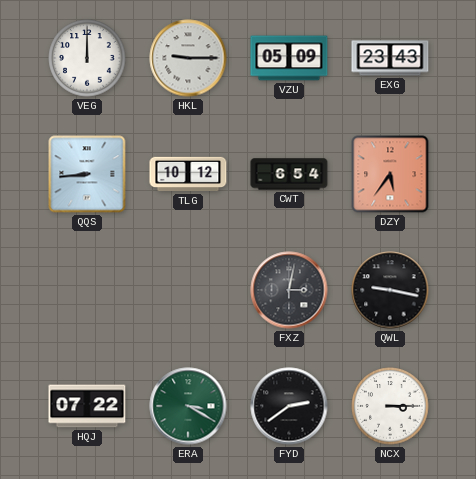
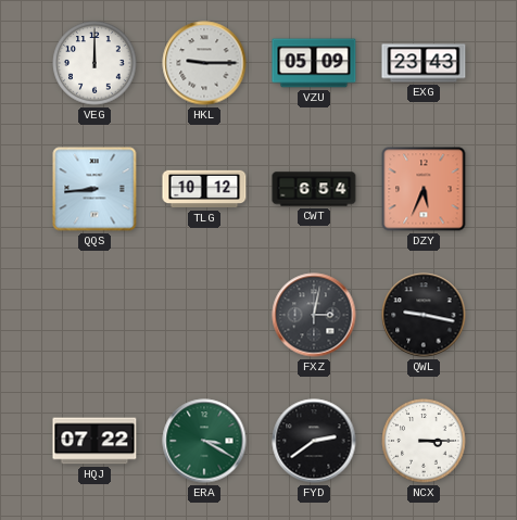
DZY: 5:36 -> 5:34 (424, 189)
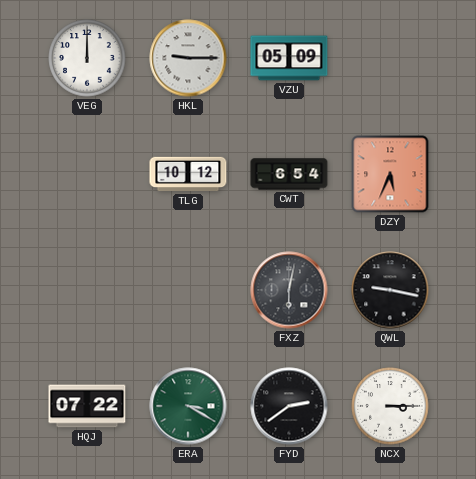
EXG: 23:43 -> none (424, 63)
QQS: 8:44 -> none (94, 189)
FXZ: 3:02 -> 6:02 (289, 290)
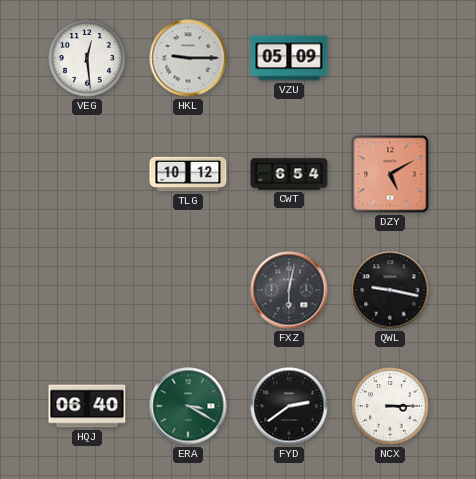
VEG: 12:00 -> 12:29 (87, 58)
DZY: 5:34 -> 5:10 (390, 174)
HQJ: 07:22 -> 06:40 (87, 406)
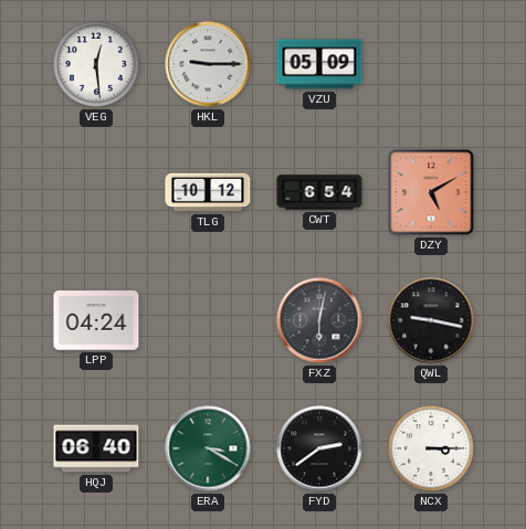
LPP: none -> 04:24 (96, 320)
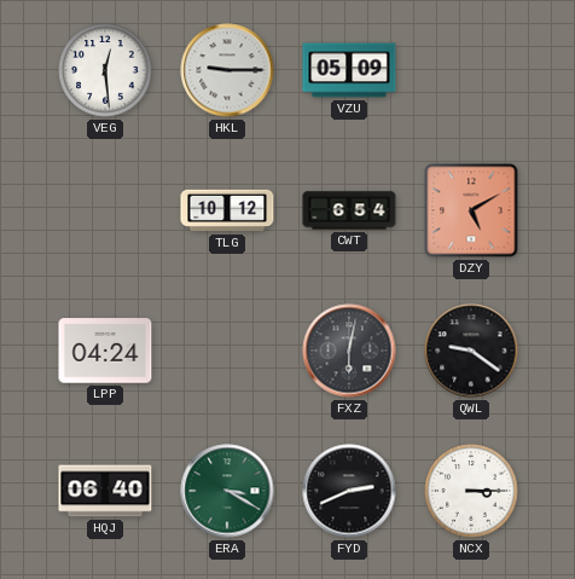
QWL: 9:17 -> 9:21 (471, 351)
FYD: 2:39 -> 2:41 (349, 491)
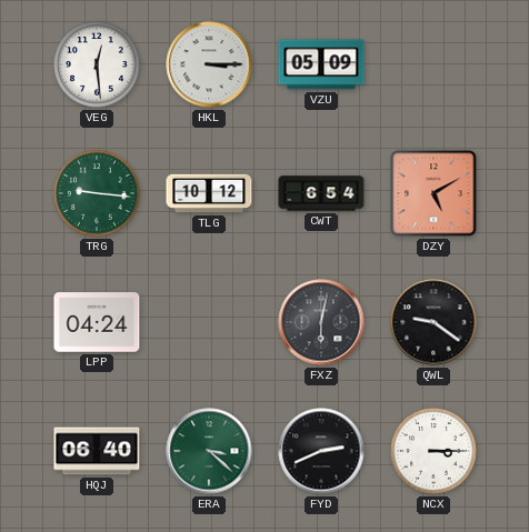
HKL: 9:15 -> 3:15 (209, 64)
TRG: none -> 9:16 (97, 193)
ERA: 3:20 -> 3:22 (209, 451)
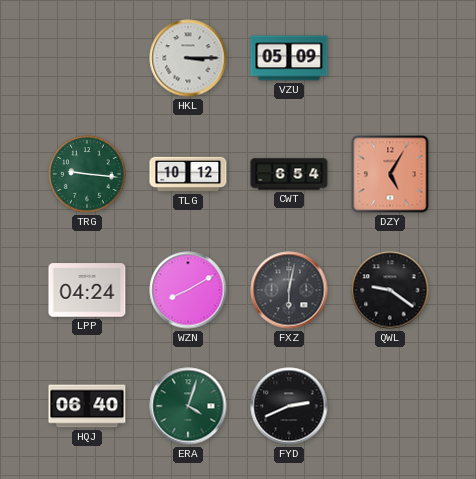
VEG: 12:29 -> none (97, 64)
DZY: 5:10 -> 5:05 (390, 174)
WZN: none -> 8:10 (188, 290)
ERA: 3:22 -> 4:03 (188, 406)
NCX: 3:15 -> none (433, 451)
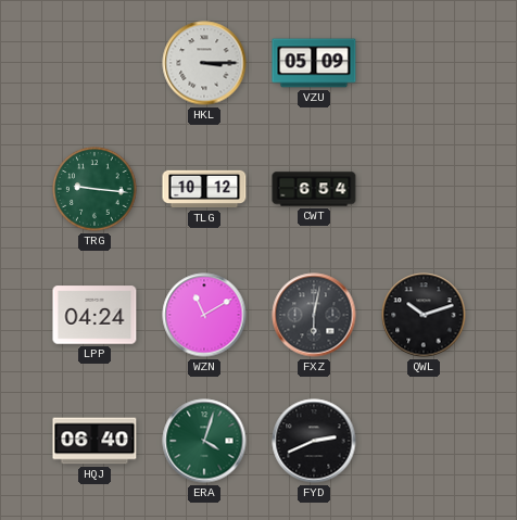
DZY: 5:05 -> none (390, 174)
WZN: 8:10 -> 11:10 (204, 315)
QWL: 9:21 -> 10:12 (424, 315)
